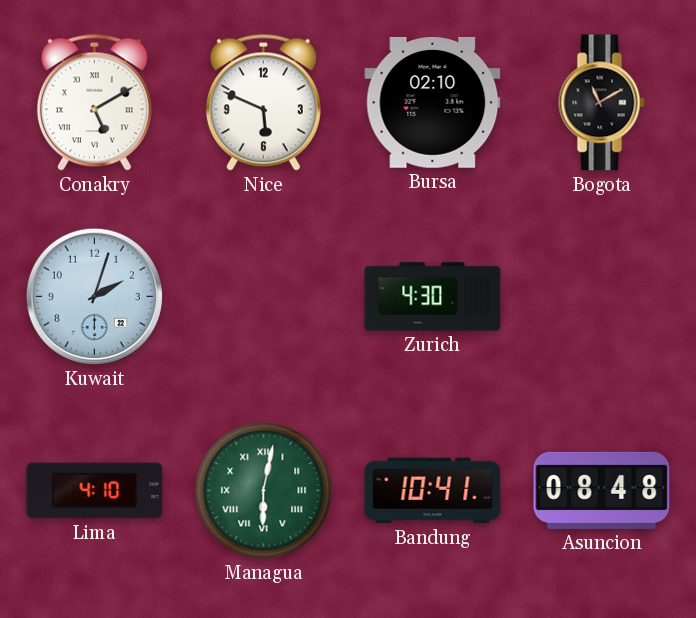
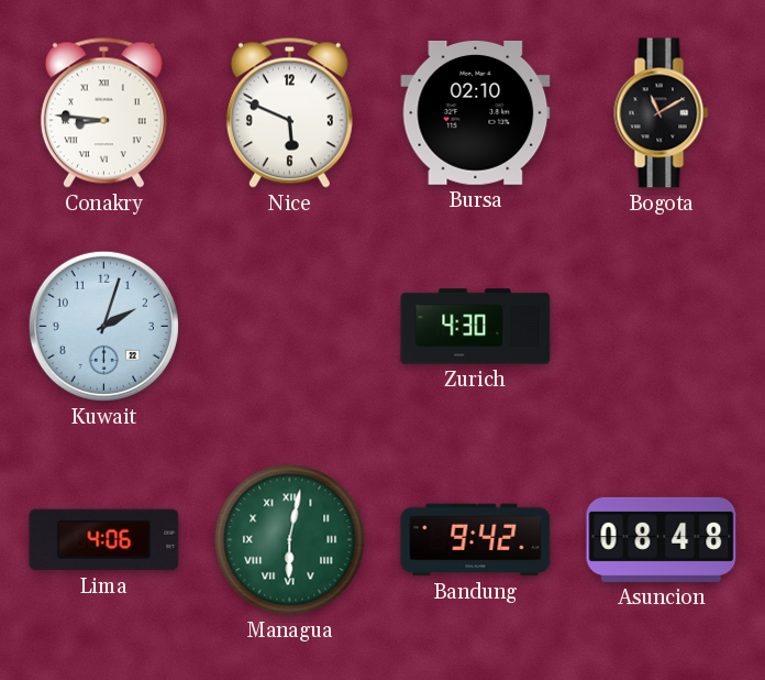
Conakry: 5:10 -> 8:46 (103, 112)
Lima: 4:10 -> 4:06 (104, 540)
Bandung: 10:41 -> 9:42 (476, 540)
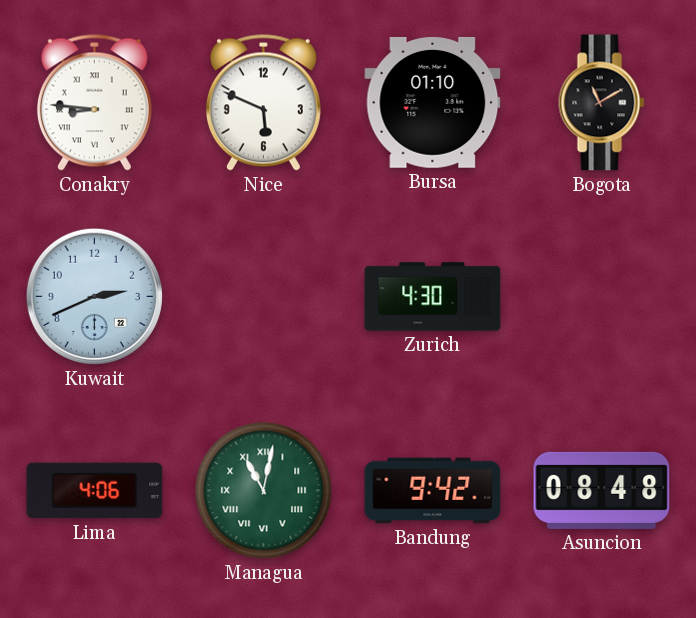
Bursa: 02:10 -> 01:10 (433, 102)
Kuwait: 2:03 -> 2:41 (94, 296)
Managua: 6:02 -> 11:02 (264, 491)
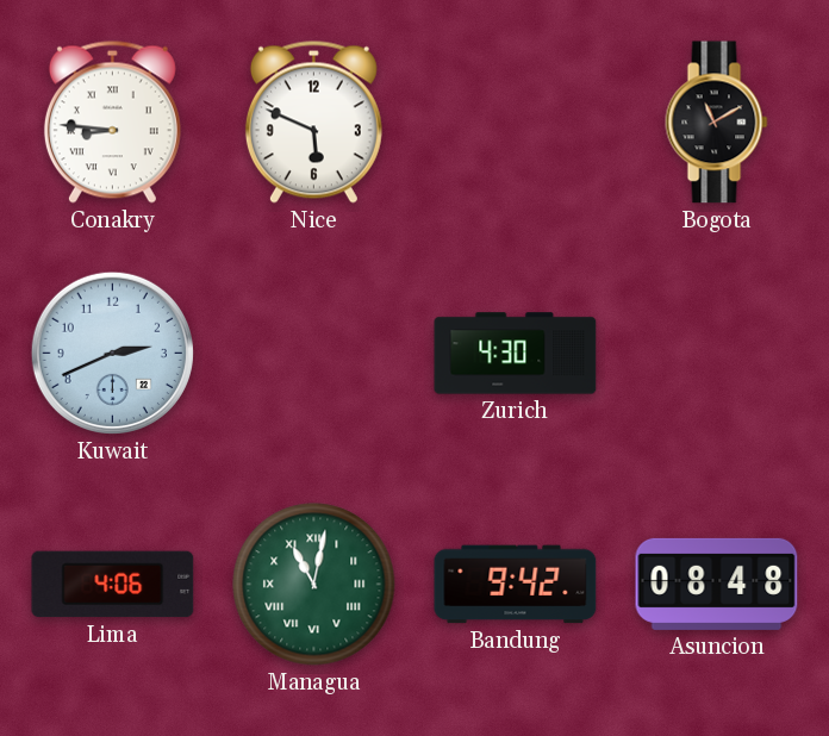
Bursa: 01:10 -> none (433, 102)
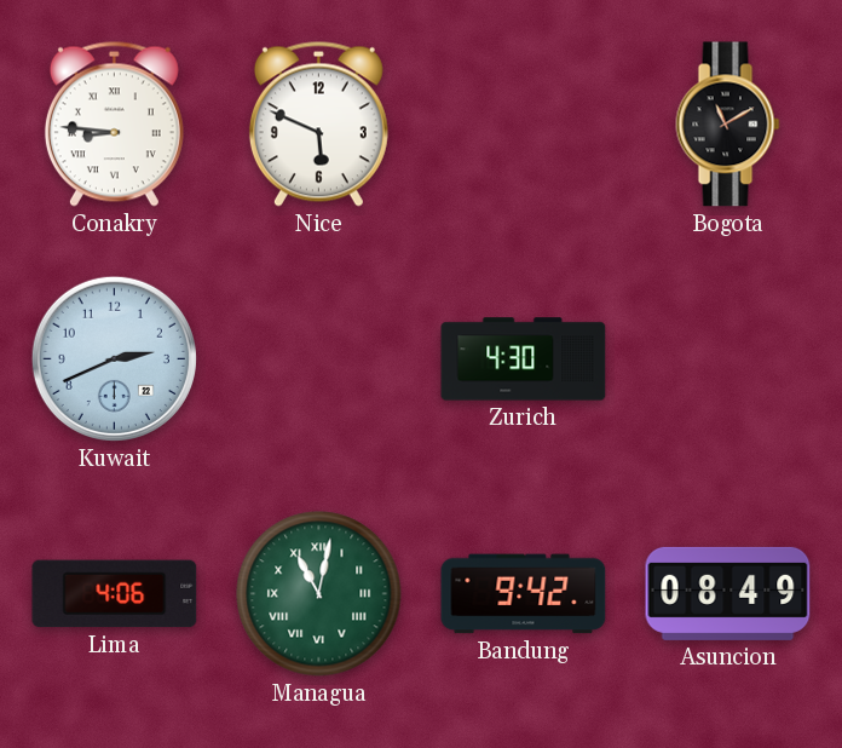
Asuncion: 08:48 -> 08:49 (728, 593)
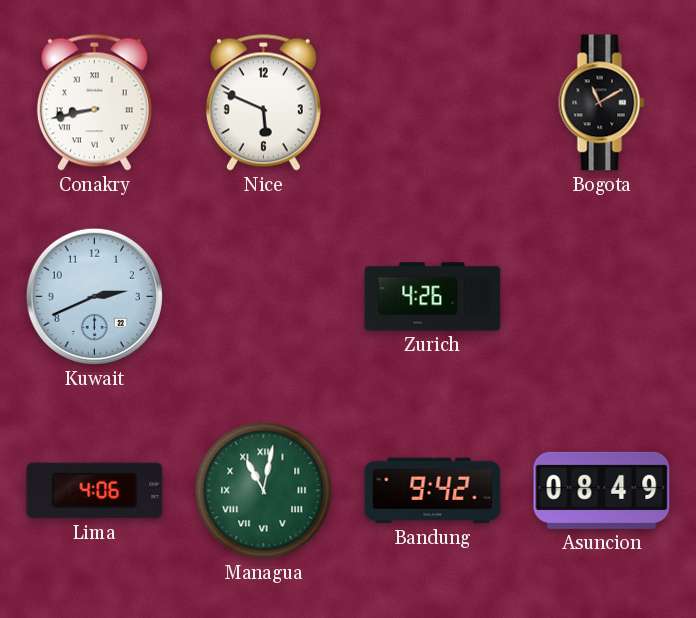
Conakry: 8:46 -> 8:43 (94, 102)
Zurich: 4:30 -> 4:26 (433, 297)
